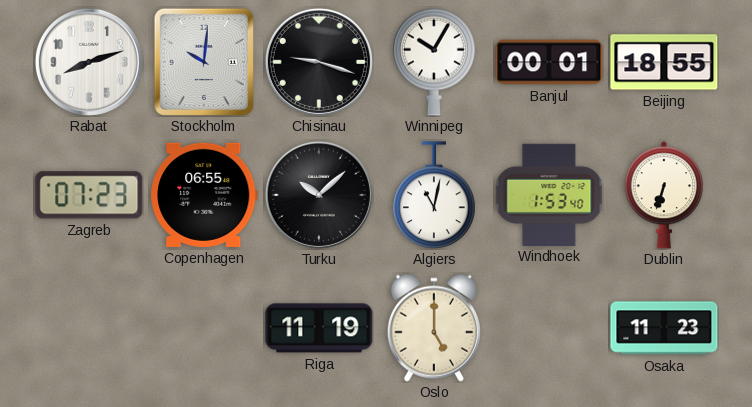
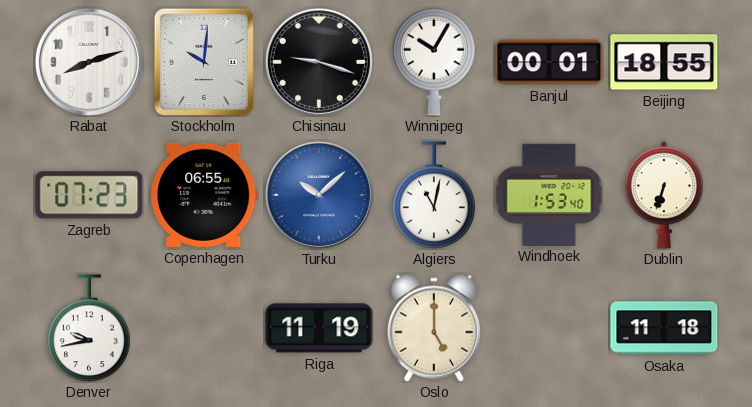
Turku dial: black -> blue (319, 195)
Denver: none -> 9:43 (89, 328)
Osaka: 11:23 -> 11:18 (664, 328)
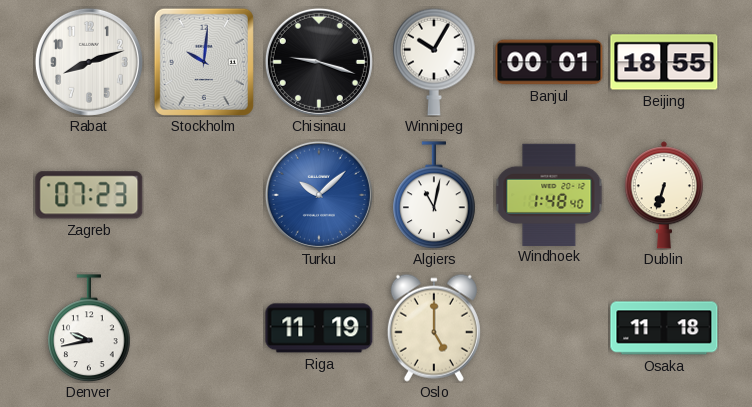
Copenhagen: 06:55 -> none (204, 195)
Windhoek: 1:53 -> 1:48 (549, 194)
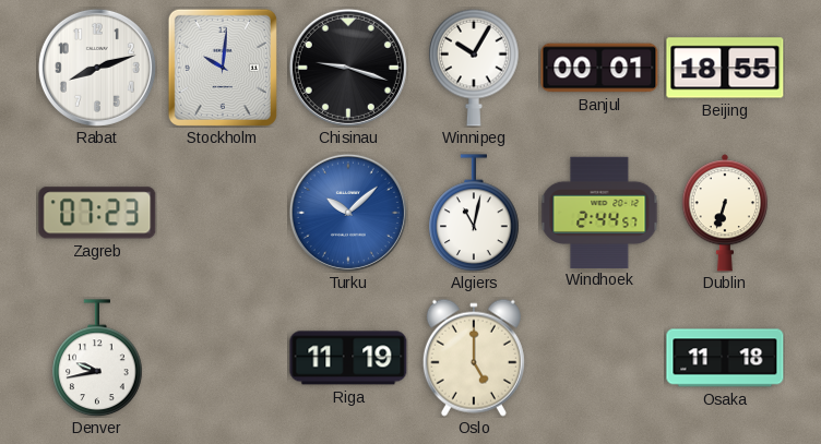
Windhoek: 1:48 -> 2:44 (599, 212)
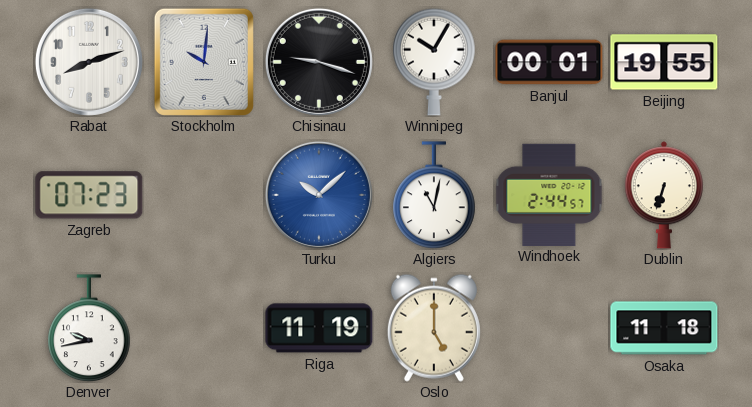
Beijing: 18:55 -> 19:55 (664, 62)
